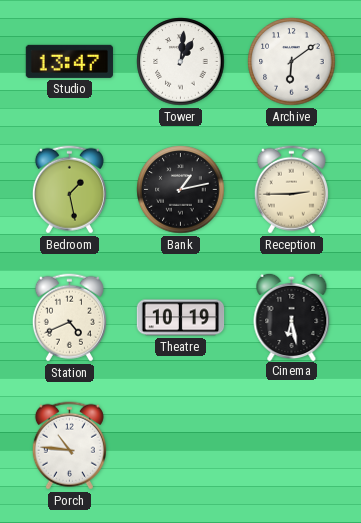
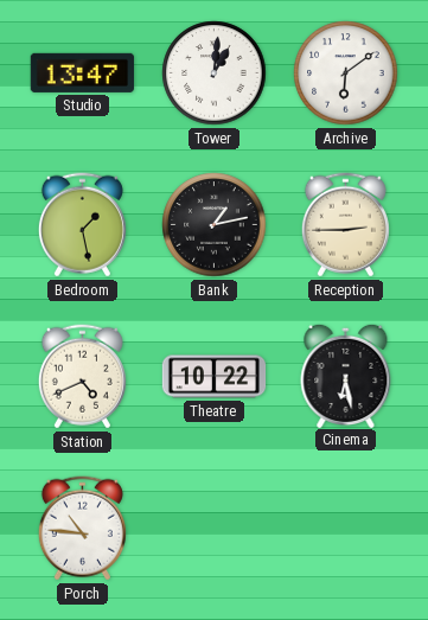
Theatre: 10:19 -> 10:22 (215, 377)
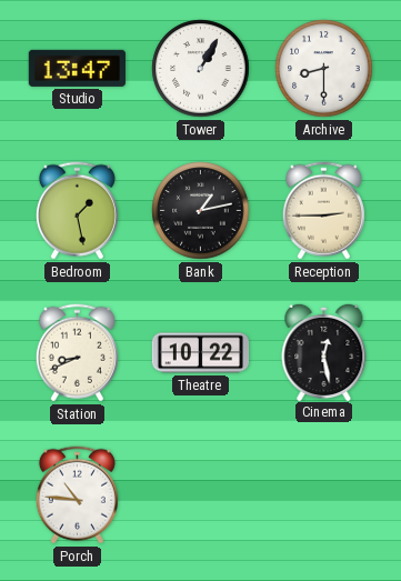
Tower: 1:01 -> 1:05 (201, 69)
Archive: 6:09 -> 8:30 (324, 69)
Station: 4:41 -> 8:41 (77, 353)
Cinema: 6:28 -> 12:28 (324, 351)
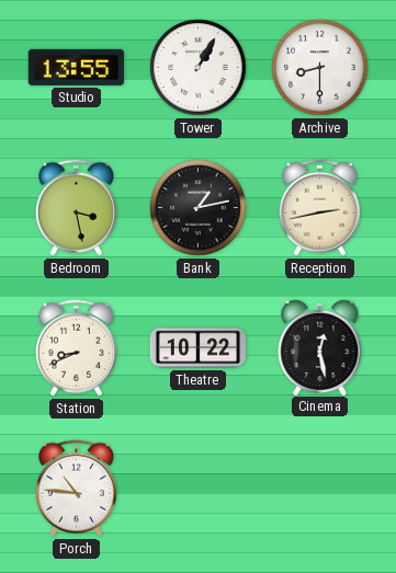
Studio: 13:47 -> 13:55 (76, 67)
Bedroom: 1:28 -> 3:28 (76, 208)
Reception: 2:45 -> 2:43 (319, 208)
